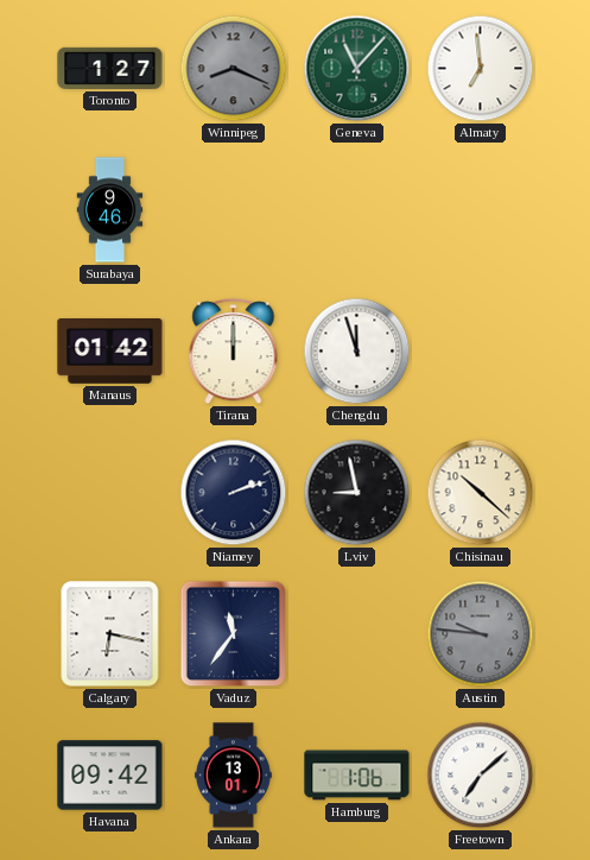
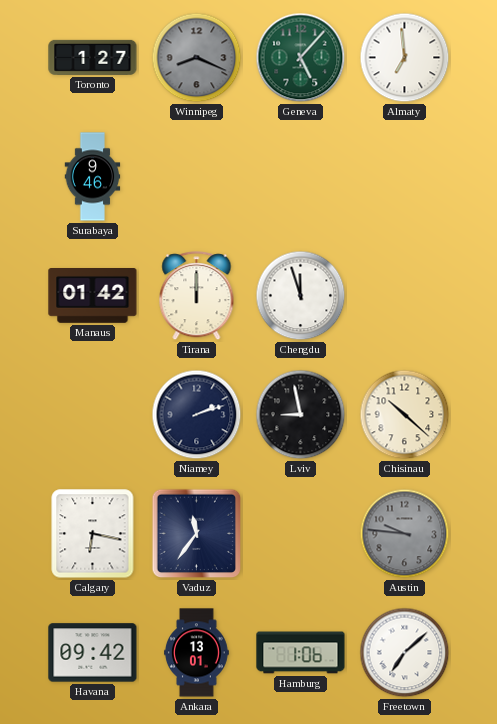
Geneva: 11:07 -> 5:07 (301, 58)
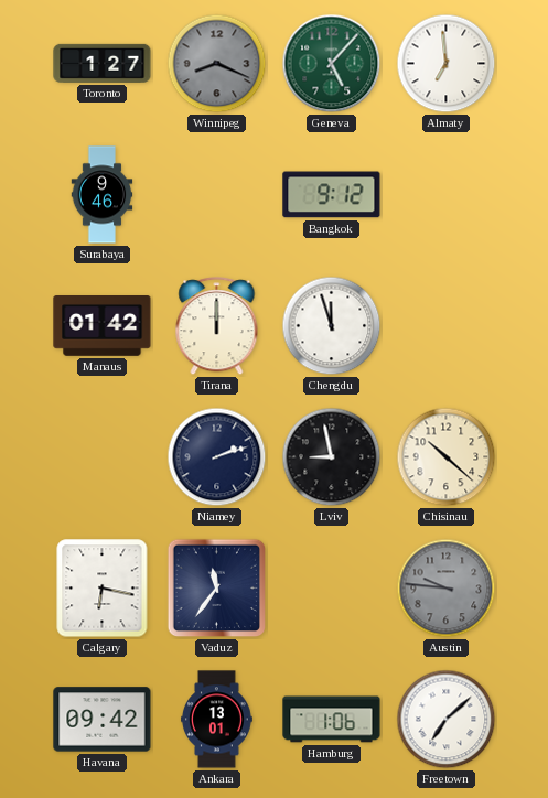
Bangkok: none -> 9:12 (332, 195)
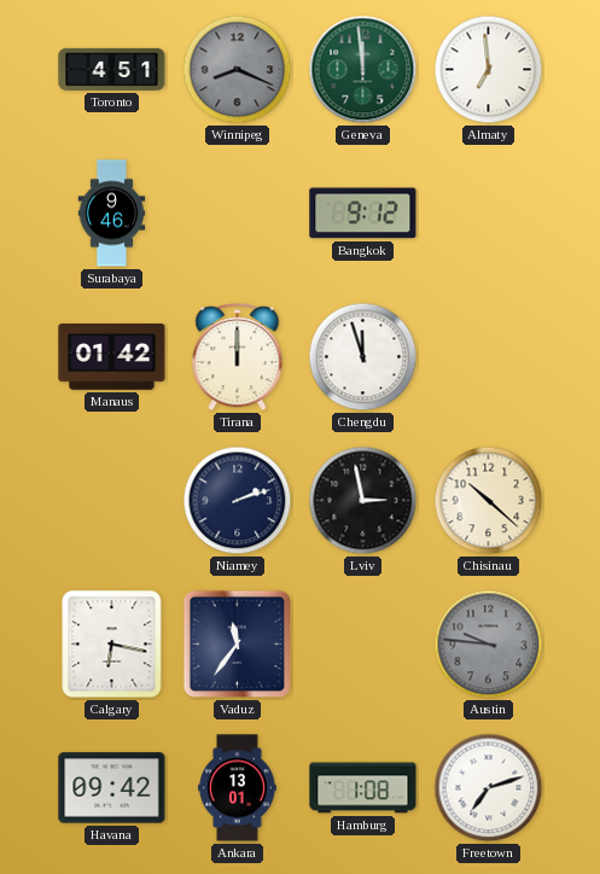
Toronto: 1:27 -> 4:51 (112, 69)
Geneva: 5:07 -> 11:59 (363, 70)
Lviv: 8:58 -> 2:58 (363, 501)
Hamburg: 1:06 -> 1:08 (363, 788)
Freetown: 7:08 -> 7:12 (489, 788)
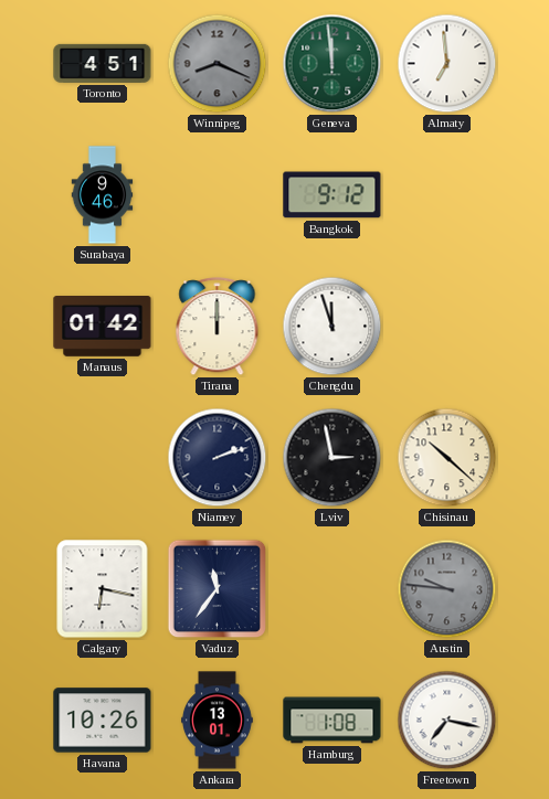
Havana: 09:42 -> 10:26 (103, 721)
Freetown: 7:12 -> 7:17 (447, 721)
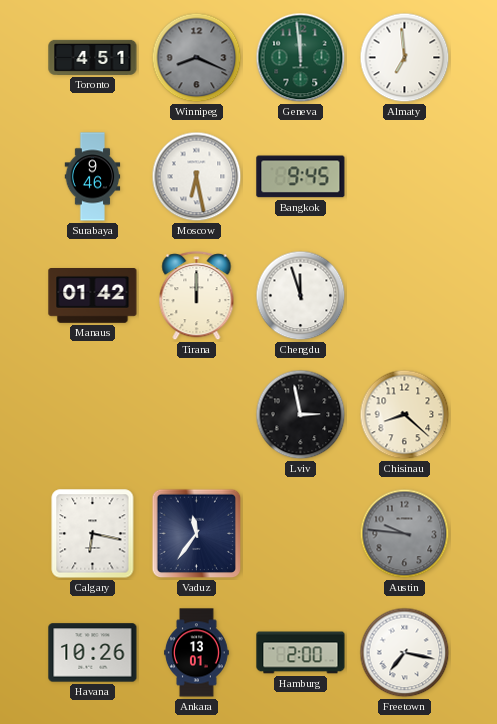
Moscow: none -> 6:28 (197, 177)
Bangkok: 9:12 -> 9:45 (301, 177)
Niamey: 2:12 -> none (218, 458)
Chisinau: 10:22 -> 8:22 (405, 415)
Hamburg: 1:08 -> 2:00 (301, 653)
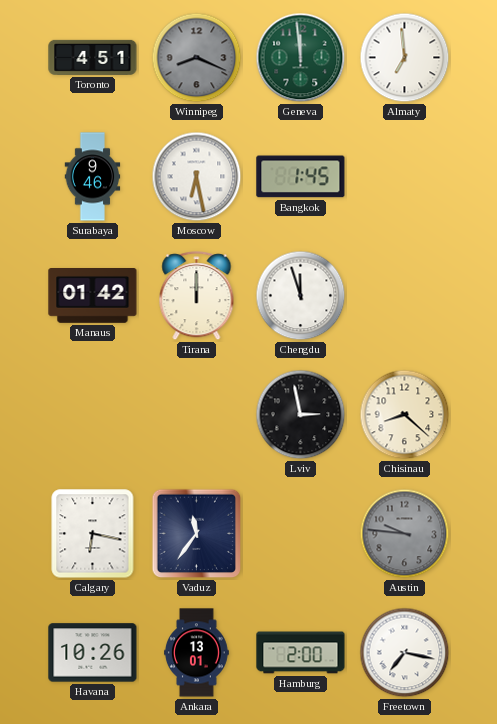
Bangkok: 9:45 -> 1:45 (301, 177)
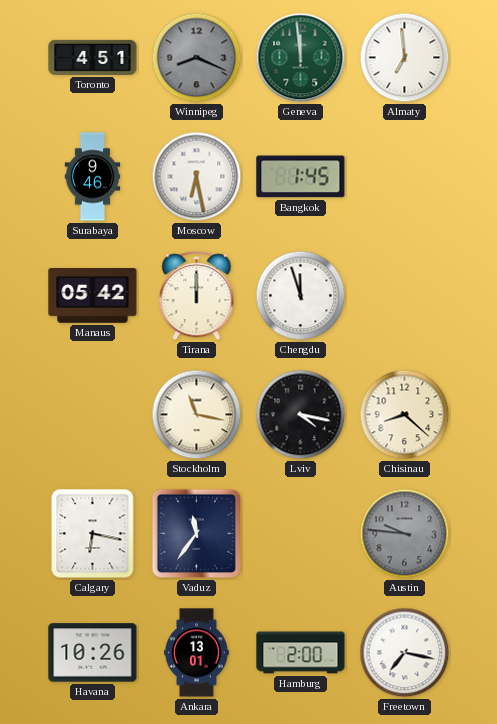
Manaus: 01:42 -> 05:42 (93, 296)
Stockholm: none -> 11:17 (197, 415)
Lviv: 2:58 -> 4:17 (301, 415)
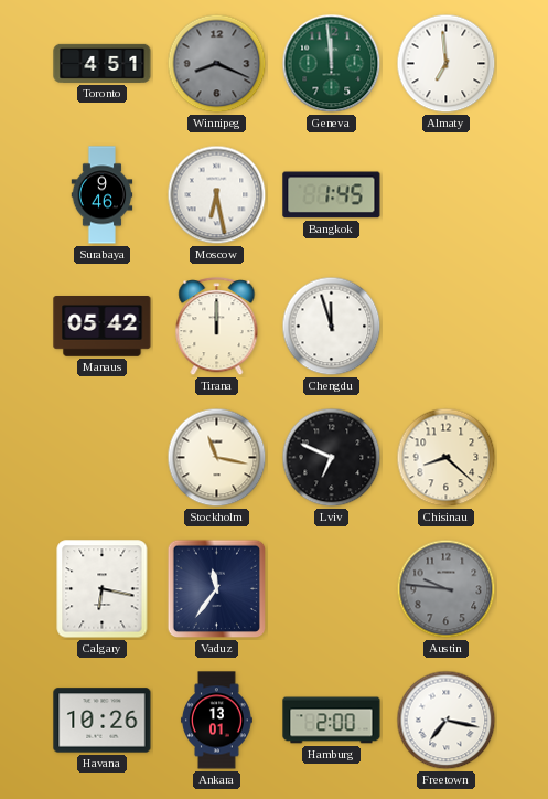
Lviv: 4:17 -> 6:49 (332, 458)
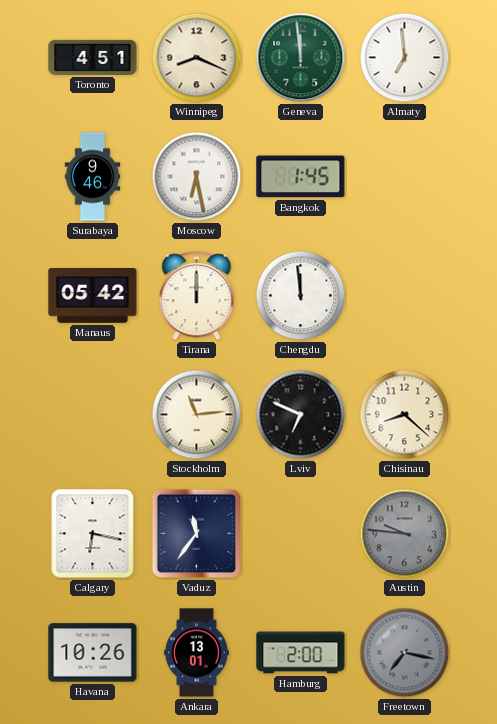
Winnipeg dial: grey -> cream (197, 58)
Chengdu: 11:57 -> 11:59 (301, 296)
Stockholm: 11:17 -> 11:14 (197, 415)
Freetown dial: white -> grey (405, 653)
